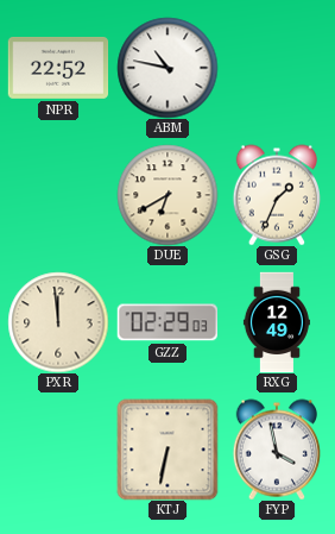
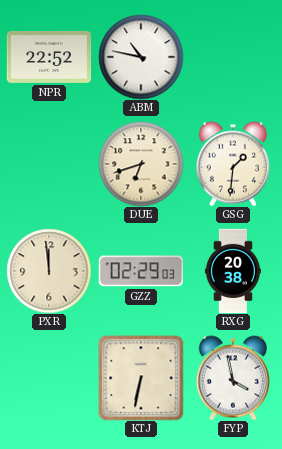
DUE: 6:40 -> 6:42 (141, 164)
GSG: 1:34 -> 1:31 (232, 164)
RXG: 12:49 -> 20:38 (233, 271)
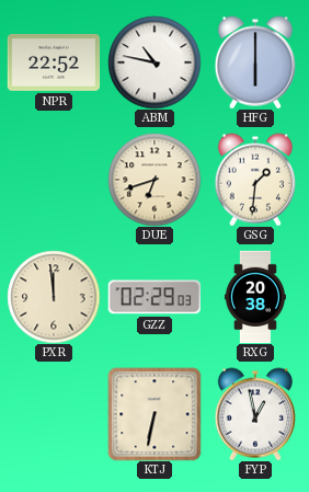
HFG: none -> 6:00 (254, 62)
FYP: 3:58 -> 12:58 (254, 414)
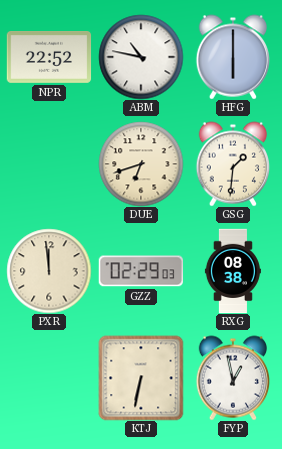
RXG: 20:38 -> 08:38 (233, 271)
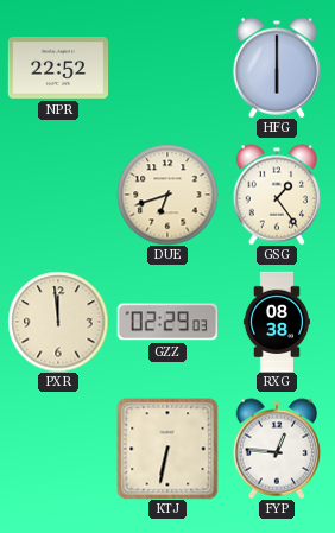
ABM: 10:47 -> none (141, 57)
GSG: 1:31 -> 1:24 (276, 195)
FYP: 12:58 -> 12:46 (276, 449)
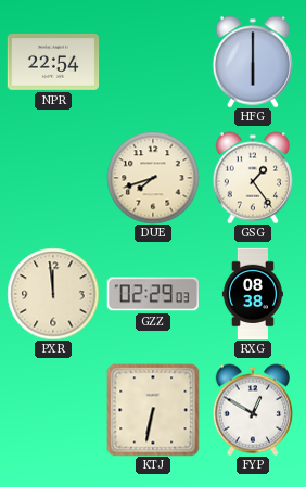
NPR: 22:52 -> 22:54 (53, 63)
DUE: 6:42 -> 7:42 (153, 178)
FYP: 12:46 -> 12:50 (252, 410)
